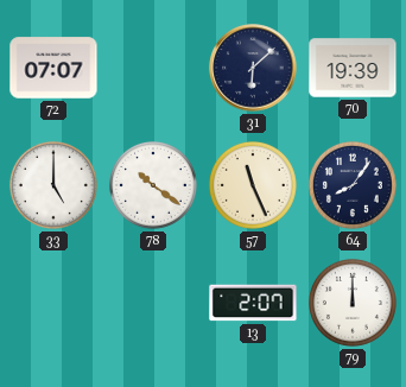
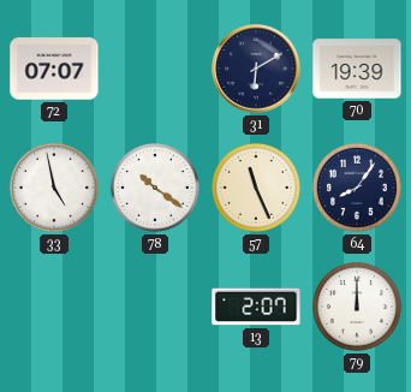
31: 6:08 -> 6:10 (256, 69)
33: 5:00 -> 4:58 (54, 188)
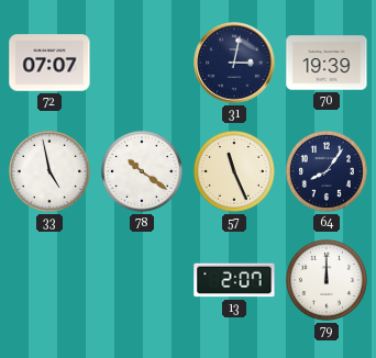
31: 6:10 -> 3:02 (234, 63)
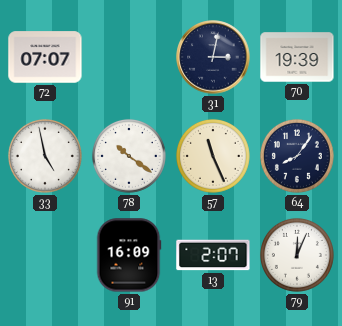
91: none -> 16:09 (129, 255)
79: 12:00 -> 12:04 (297, 255)
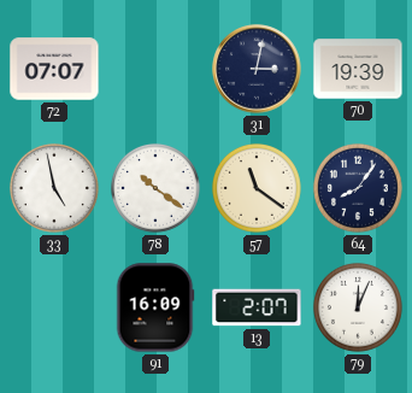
57: 11:26 -> 11:21 (257, 188)
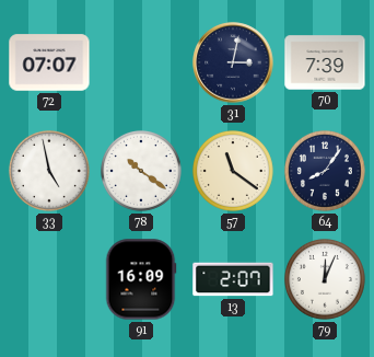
70: 19:39 -> 7:39 (325, 62)
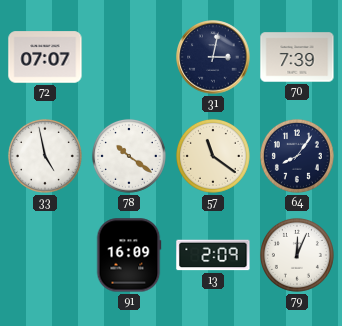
13: 2:07 -> 2:09 (213, 255)
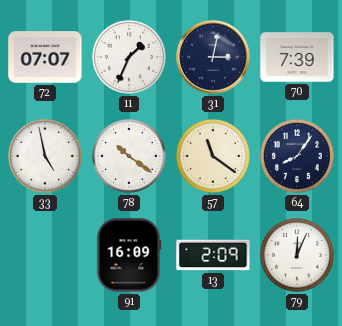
11: none -> 1:34 (129, 57)
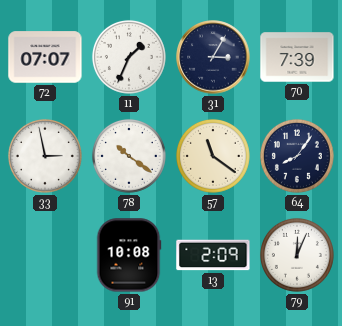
31: 3:02 -> 3:05 (213, 57)
33: 4:58 -> 2:58 (45, 156)
91: 16:09 -> 10:08 (129, 255)
